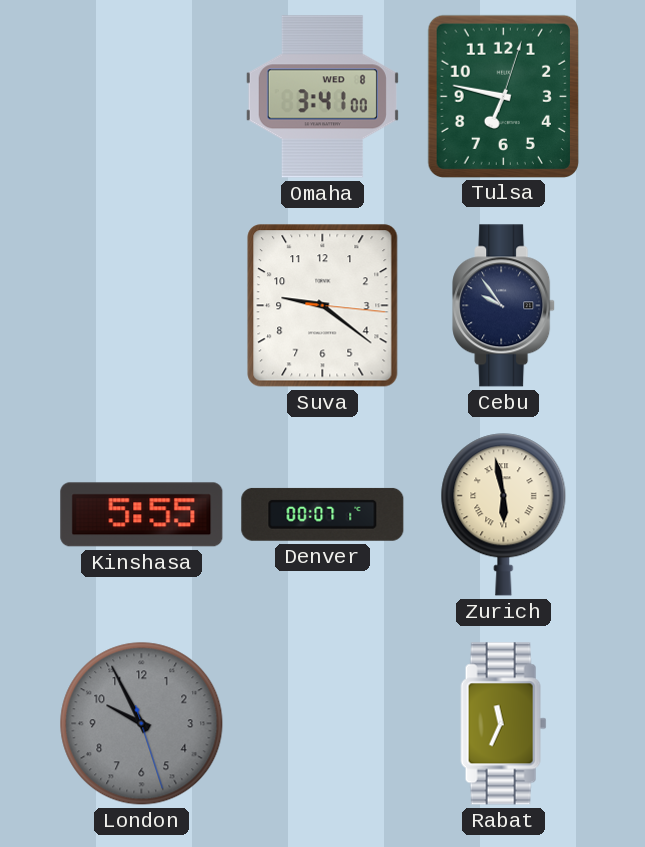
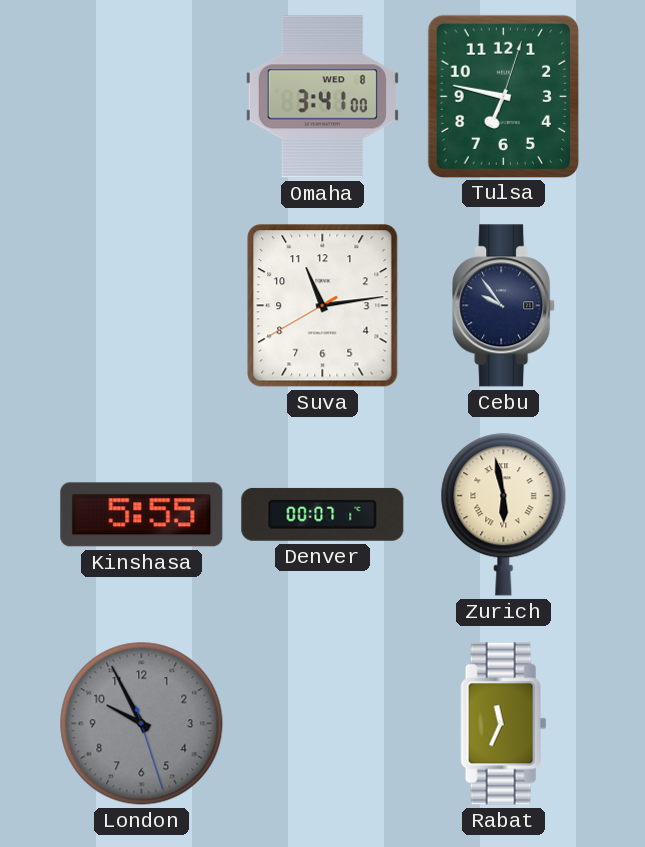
Suva: 9:21 -> 11:13 (323, 306)
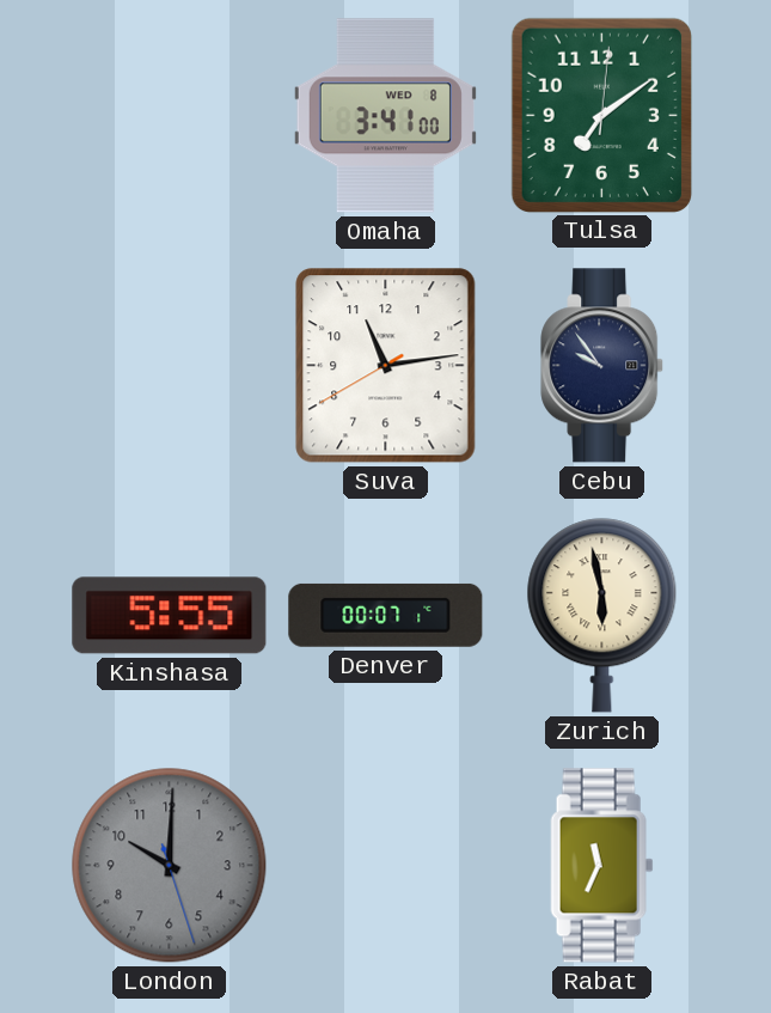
Tulsa: 6:47 -> 7:09 (601, 115)
London: 9:55 -> 10:00 (170, 866)
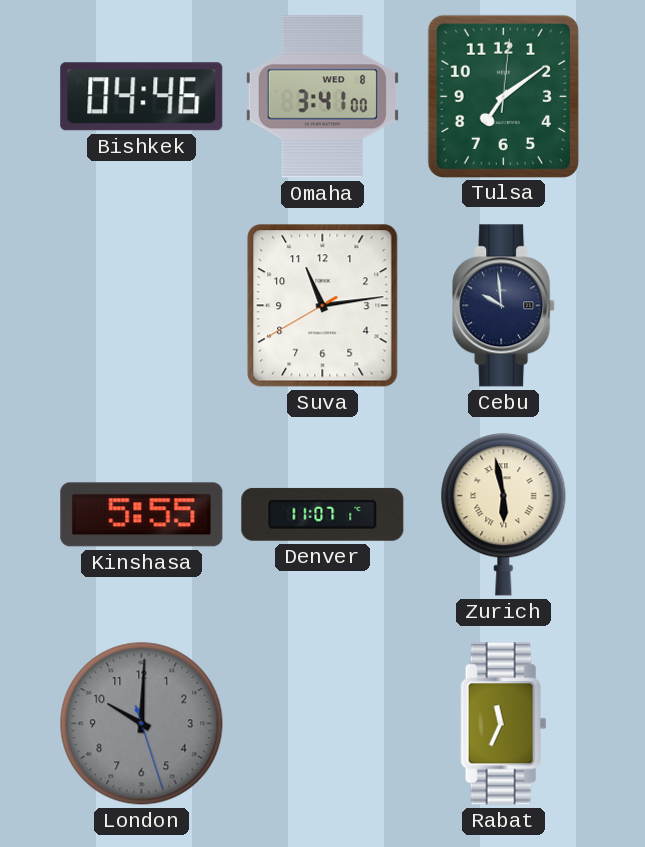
Bishkek: none -> 04:46 (142, 97)
Cebu: 9:54 -> 9:59 (504, 306)
Denver: 00:07 -> 11:07 (323, 514)
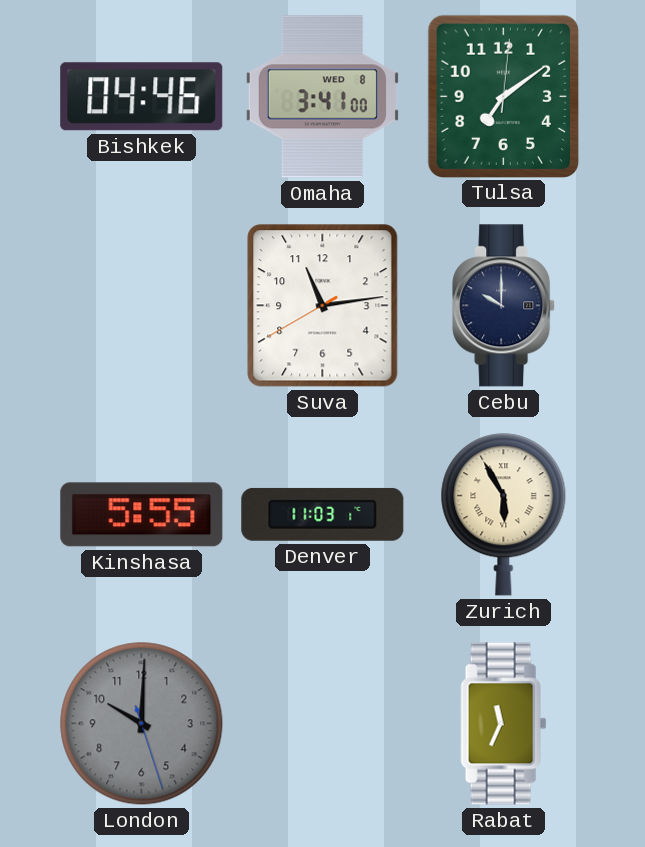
Cebu: 9:59 -> 10:00 (504, 306)
Denver: 11:07 -> 11:03 (323, 514)
Zurich: 5:58 -> 5:55 (504, 515)
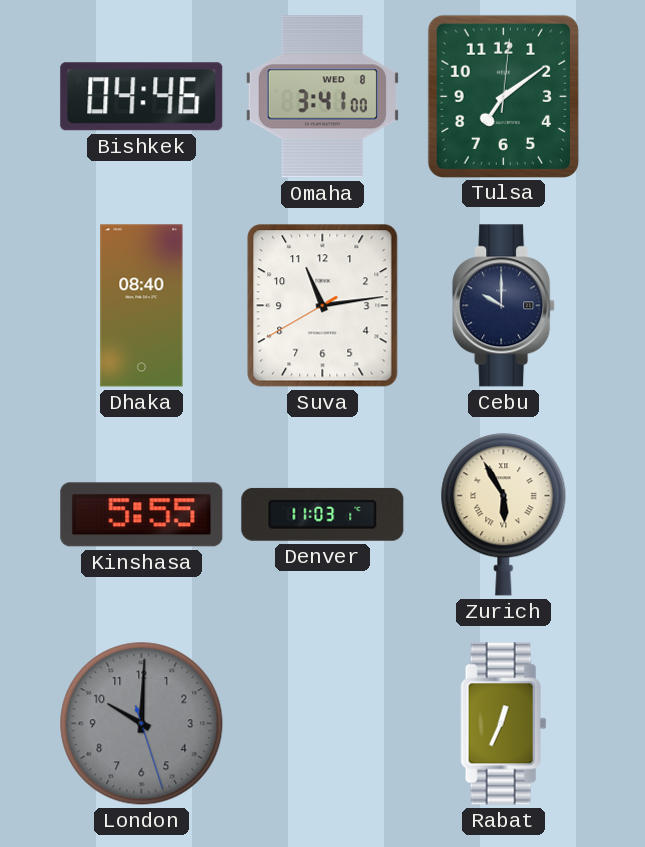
Dhaka: none -> 08:40 (142, 306)
Rabat: 11:34 -> 12:34 (504, 724)
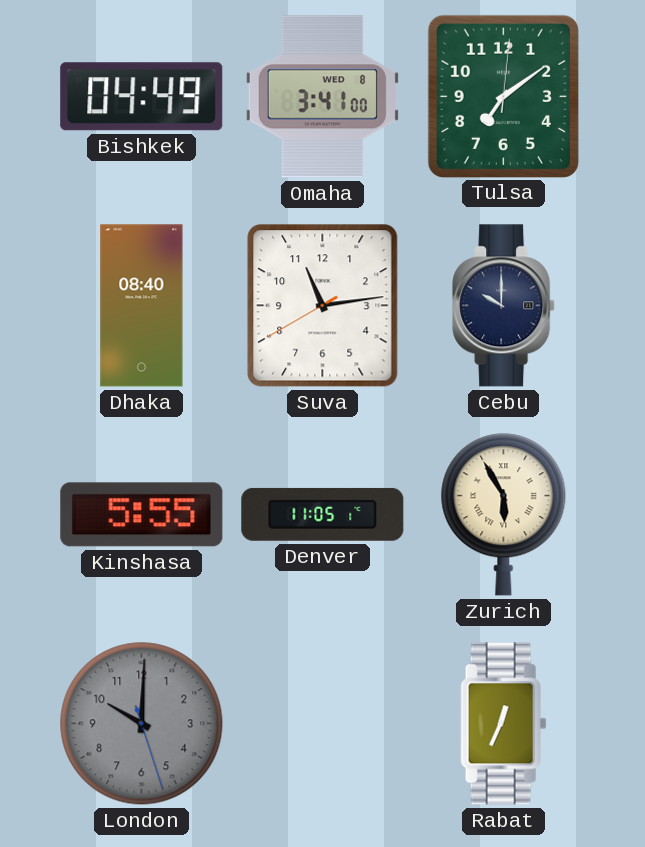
Bishkek: 04:46 -> 04:49 (142, 97)
Denver: 11:03 -> 11:05 (323, 514)
